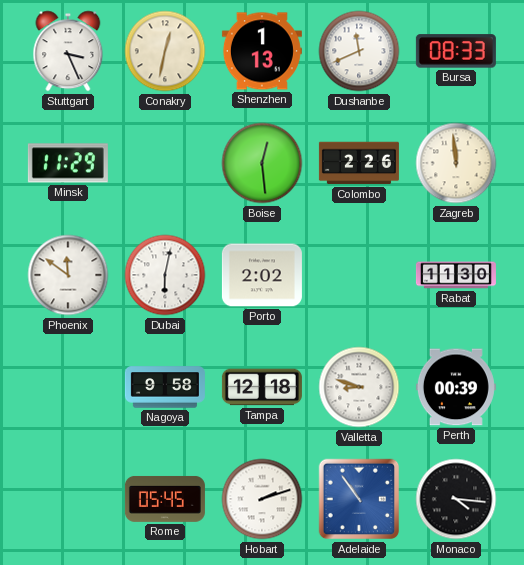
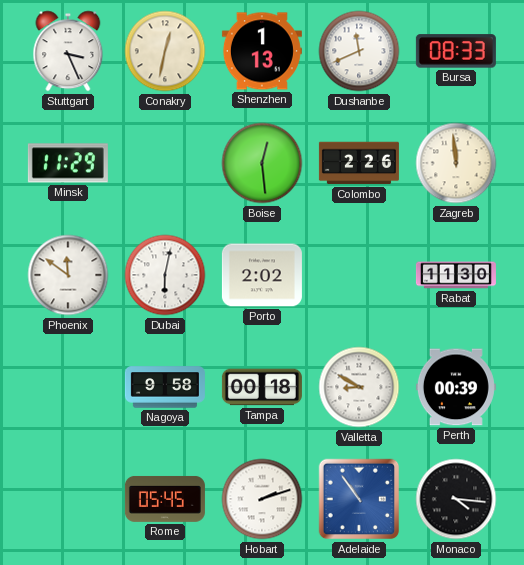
Tampa: 12:18 -> 00:18 (262, 387)
Valletta: 8:48 -> 8:50 (359, 387)
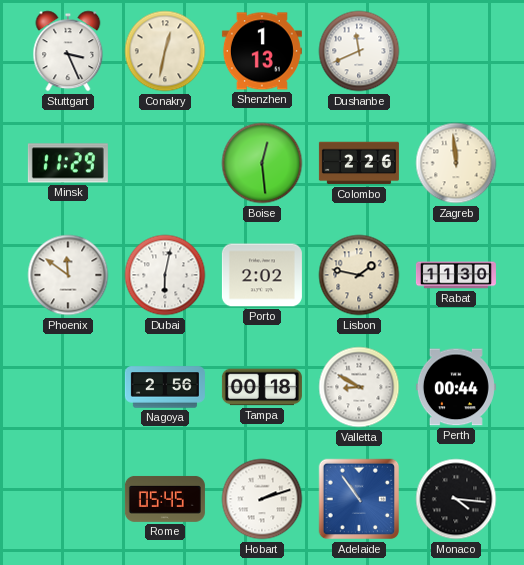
Bursa: 08:33 -> none (456, 51)
Lisbon: none -> 1:47 (359, 275)
Nagoya: 9:58 -> 2:56 (165, 387)
Perth: 00:39 -> 00:44 (456, 387)
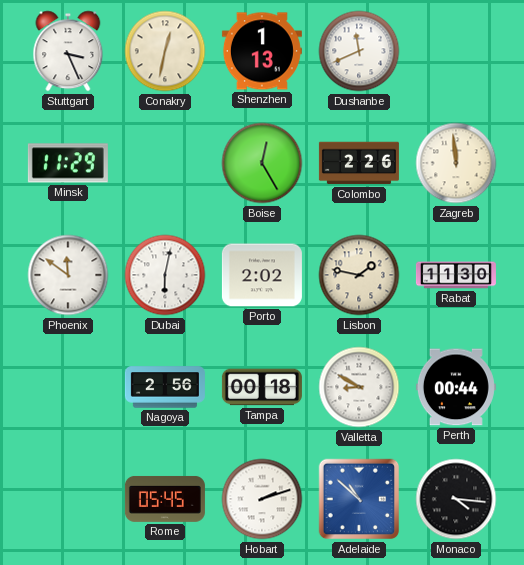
Boise: 12:29 -> 12:25 (262, 163)
Adelaide: 10:54 -> 10:52 (359, 499)
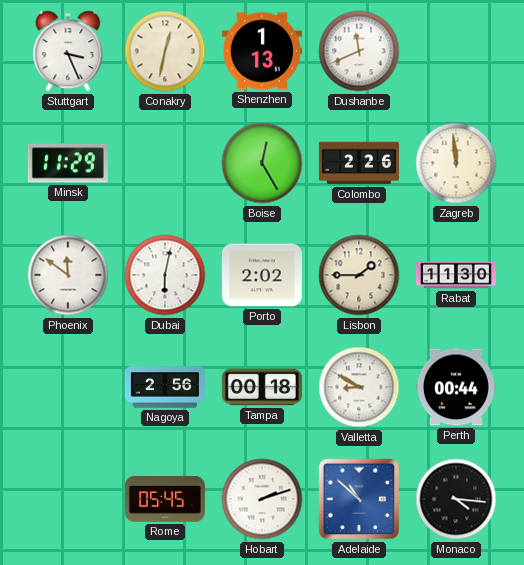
Lisbon: 1:47 -> 1:45 (359, 275)
